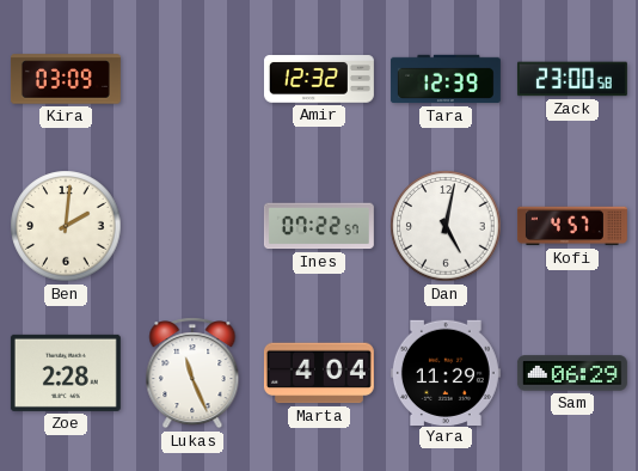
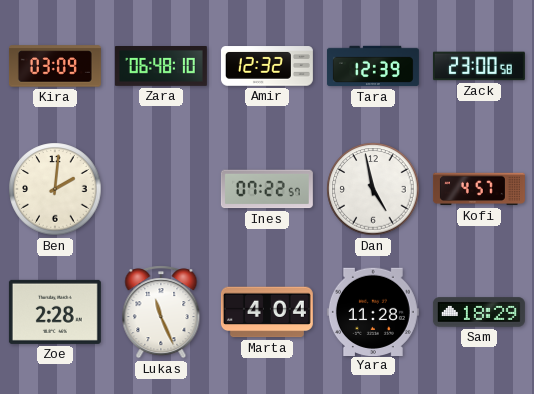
Zara: none -> 06:48 (161, 67)
Dan: 5:02 -> 4:58 (373, 189)
Yara: 11:29 -> 11:28 (373, 311)
Sam: 06:29 -> 18:29 (479, 312)
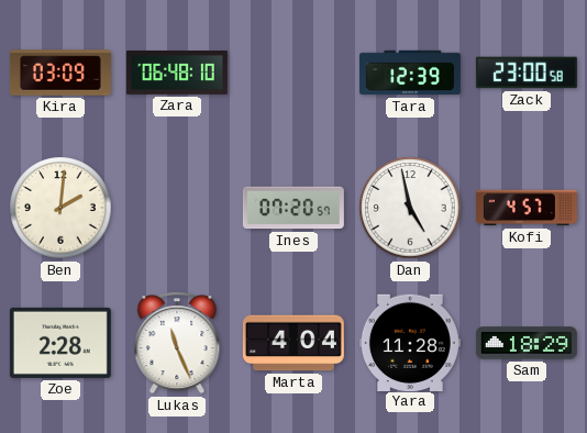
Amir: 12:32 -> none (267, 66)
Ines: 07:22 -> 07:20 (293, 208)
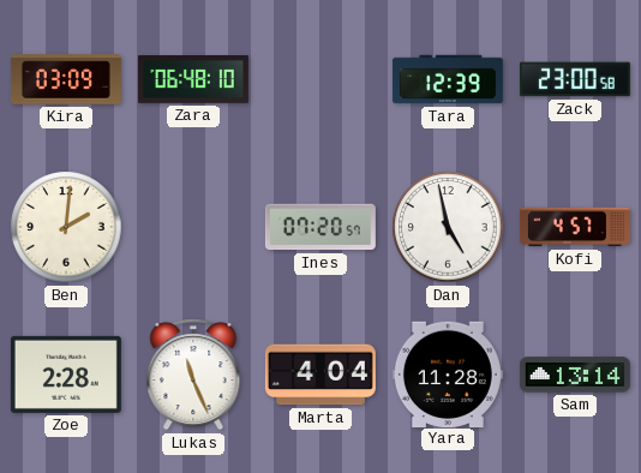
Sam: 18:29 -> 13:14 (575, 375)
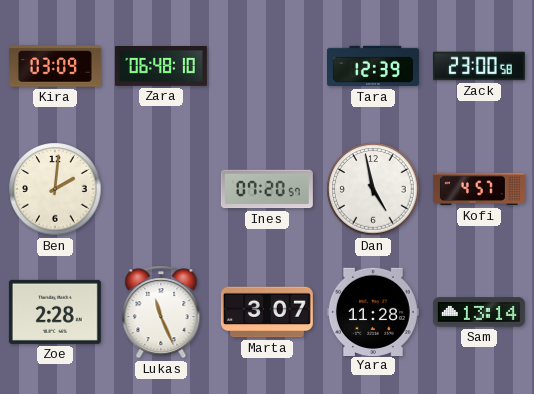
Marta: 4:04 -> 3:07 (267, 312)
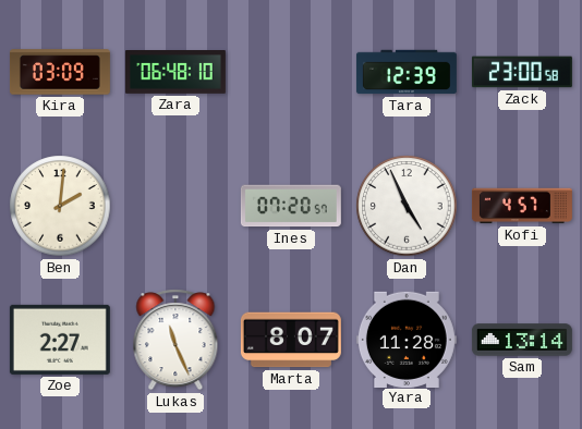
Dan: 4:58 -> 4:56 (407, 206)
Zoe: 2:28 -> 2:27 (60, 340)
Marta: 3:07 -> 8:07 (291, 340)
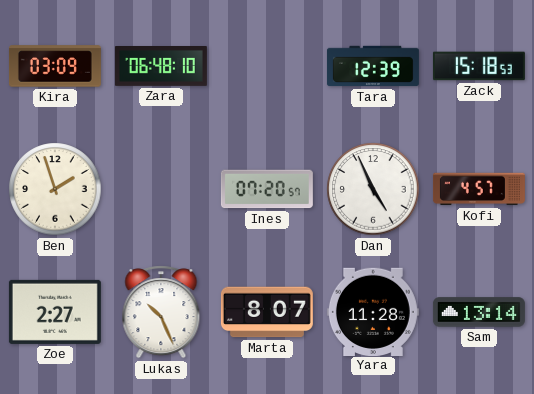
Zack: 23:00 -> 15:18 (479, 66)
Ben: 2:01 -> 1:57 (55, 189)
Lukas: 11:26 -> 10:26 (161, 312)
